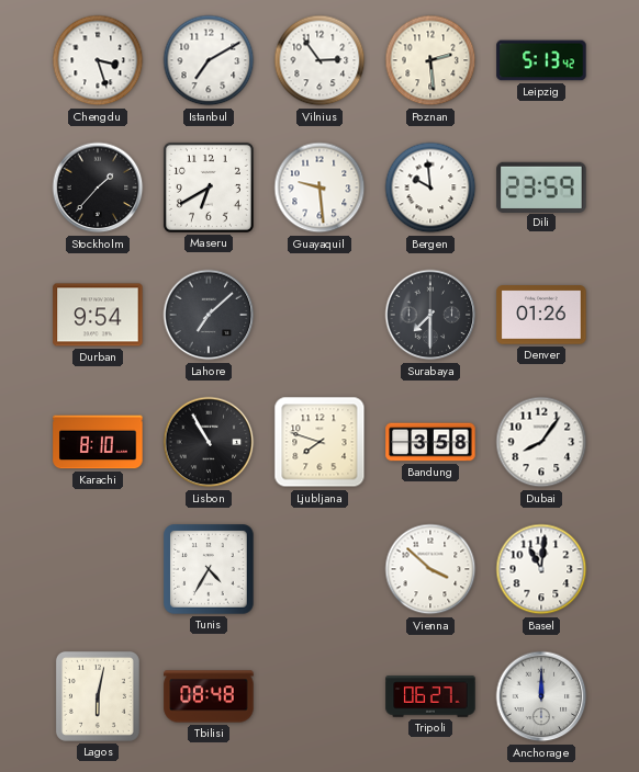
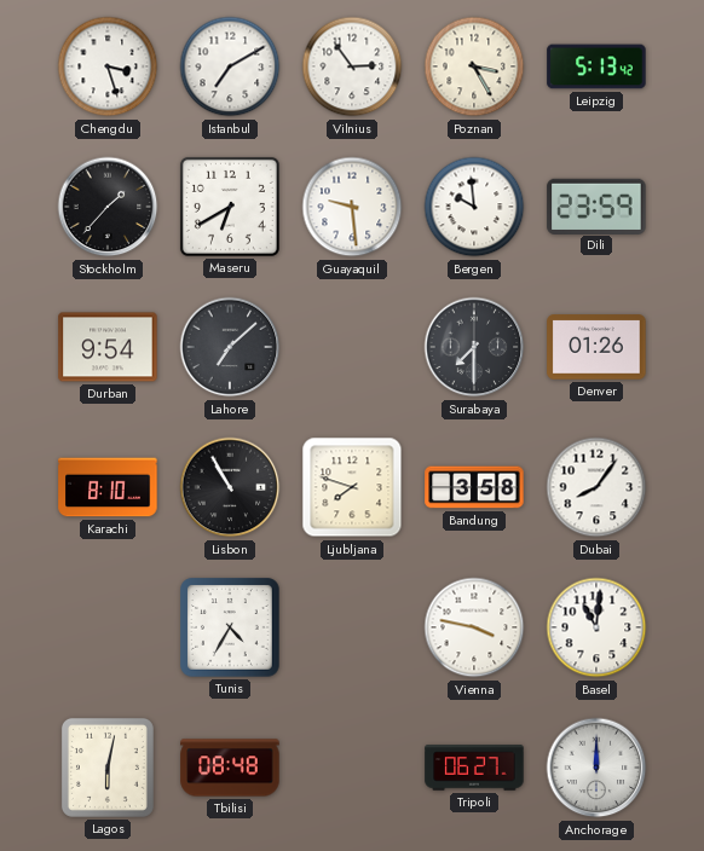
Poznan: 2:29 -> 3:25 (474, 66)
Vienna: 3:52 -> 3:47 (474, 627)
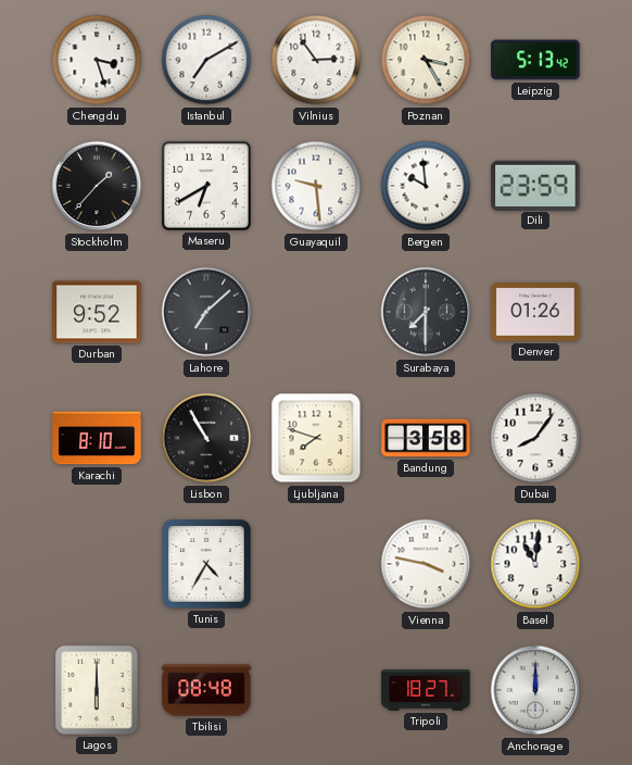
Durban: 9:54 -> 9:52 (97, 312)
Lagos: 6:02 -> 6:00 (97, 690)
Tripoli: 06:27 -> 18:27 (426, 690)
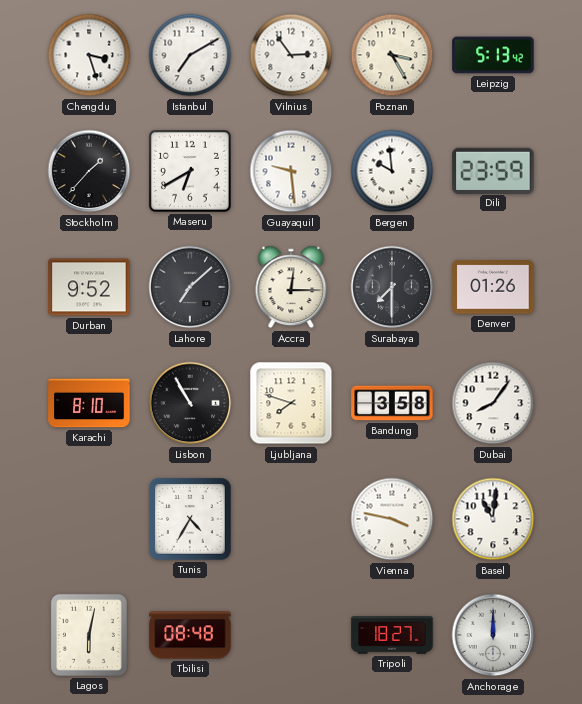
Accra: none -> 12:15 (291, 287)
Lagos: 6:00 -> 6:02 (89, 635)
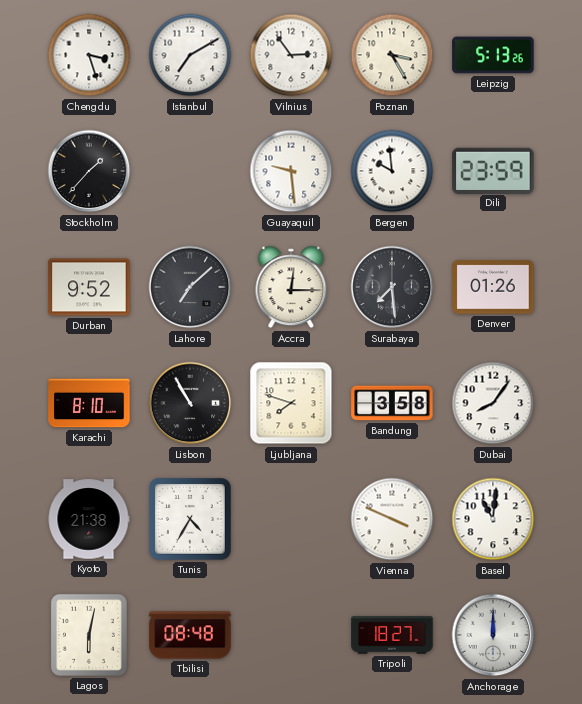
Leipzig: 5:13:42 -> 5:13:26 (493, 55)
Maseru: 6:40 -> none (190, 171)
Surabaya: 7:30 -> 7:29 (392, 287)
Kyoto: none -> 21:38 (89, 519)
Vienna: 3:47 -> 3:49 (392, 519)
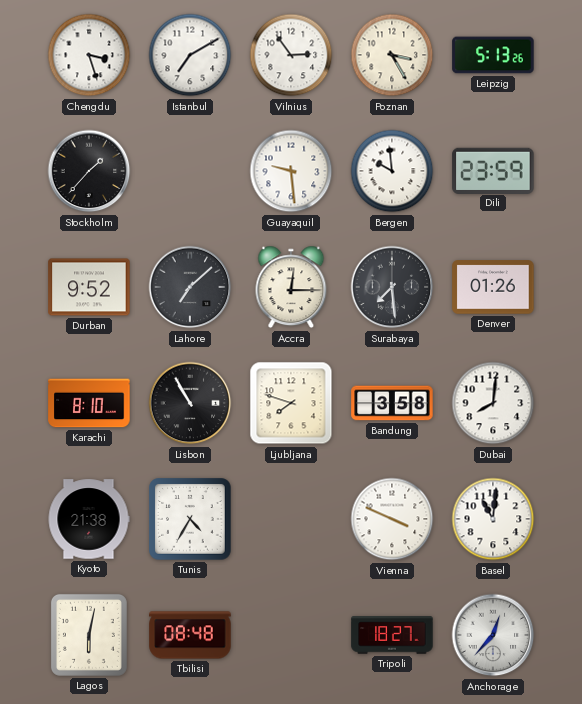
Dubai: 8:06 -> 8:01 (493, 403)
Anchorage: 12:00 -> 12:37 (493, 635)
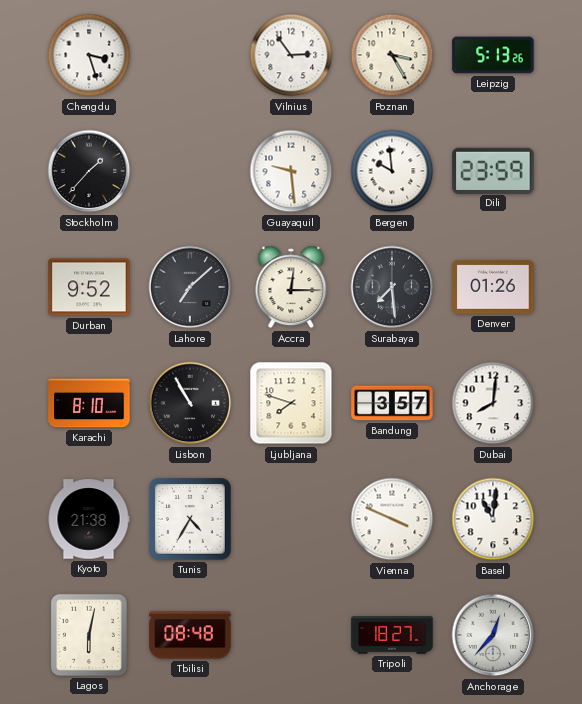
Istanbul: 7:10 -> none (190, 55)
Bandung: 3:58 -> 3:57 (392, 403)
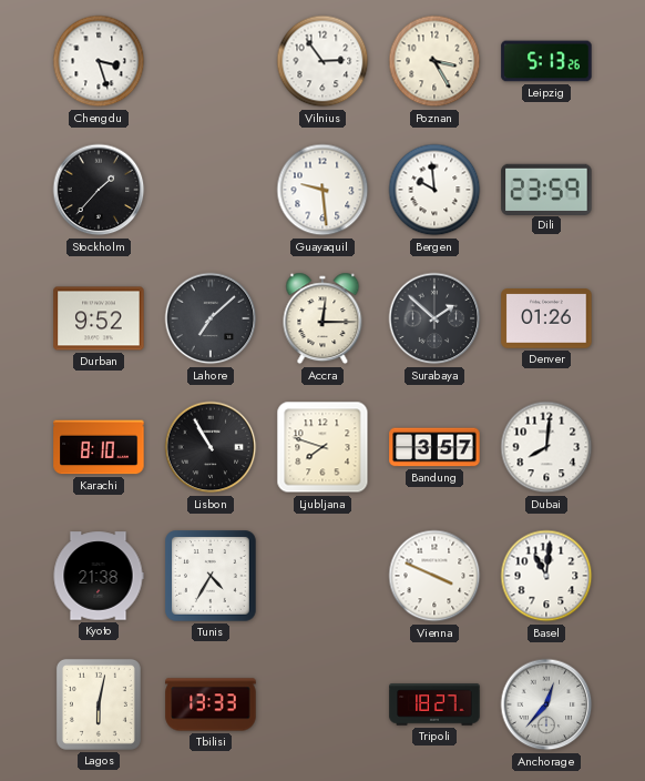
Surabaya: 7:29 -> 1:52 (434, 318)
Tbilisi: 08:48 -> 13:33 (211, 704)
